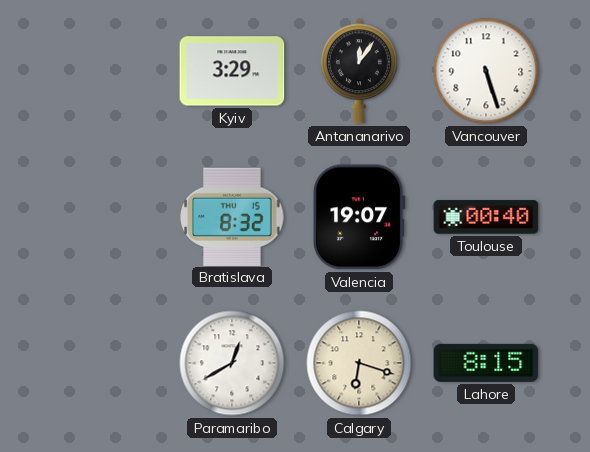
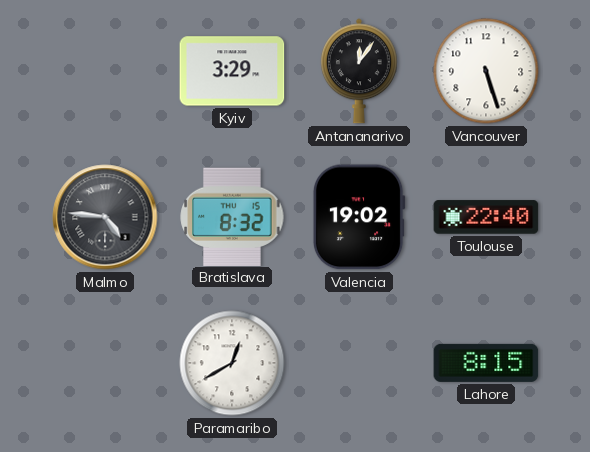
Malmo: none -> 4:46 (105, 217)
Valencia: 19:07 -> 19:02 (359, 217)
Toulouse: 00:40 -> 22:40 (486, 217)
Calgary: 6:18 -> none (359, 363)
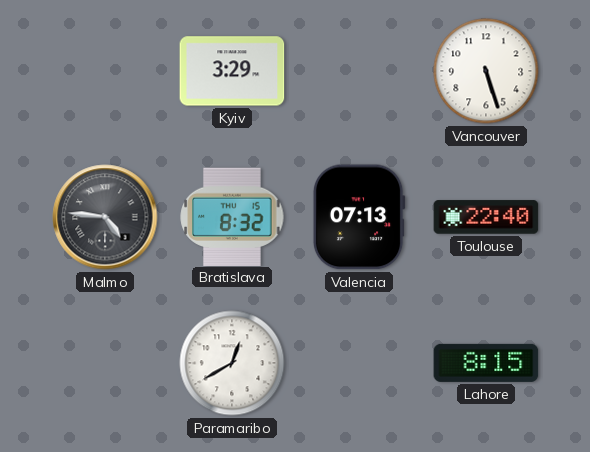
Antananarivo: 12:06 -> none (359, 71)
Valencia: 19:02 -> 07:13 (359, 217)
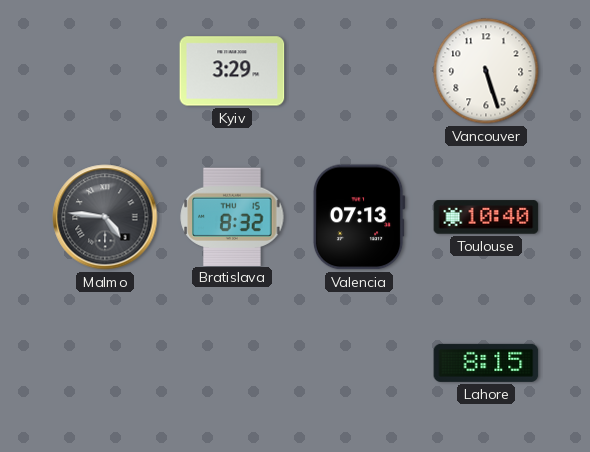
Toulouse: 22:40 -> 10:40 (486, 217)
Paramaribo: 12:40 -> none (232, 363)
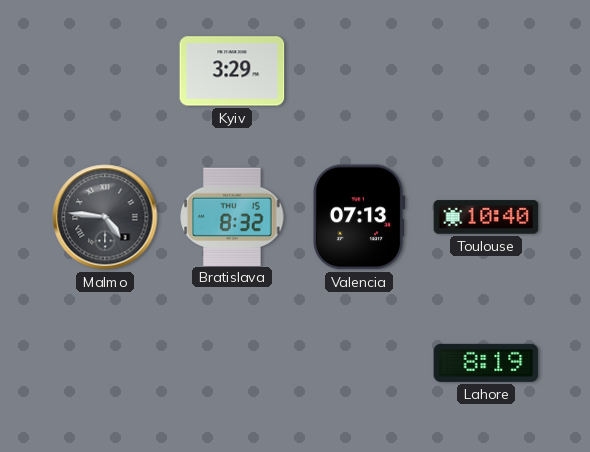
Vancouver: 5:27 -> none (486, 71)
Lahore: 8:15 -> 8:19 (486, 363)
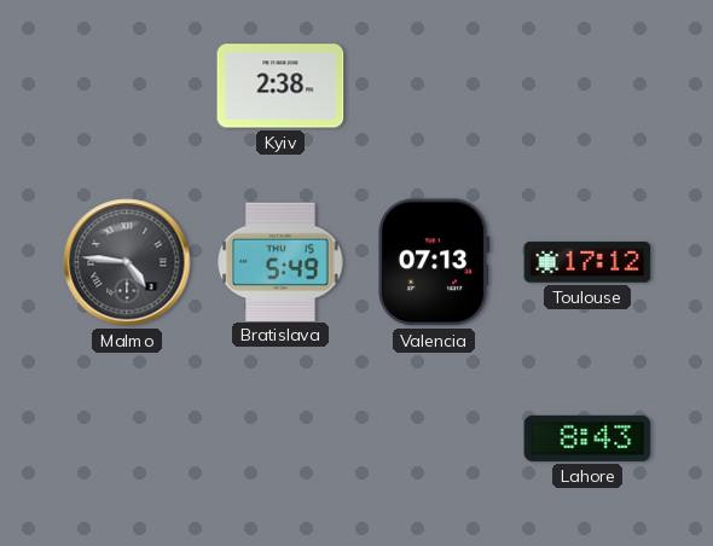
Kyiv: 3:29 -> 2:38 (280, 86)
Bratislava: 8:32 -> 5:49 (280, 261)
Toulouse: 10:40 -> 17:12 (587, 262)
Lahore: 8:19 -> 8:43 (587, 438)
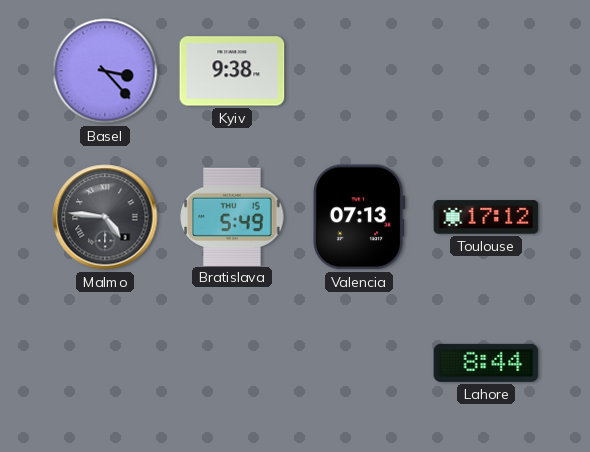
Basel: none -> 3:23 (105, 71)
Kyiv: 2:38 -> 9:38 (232, 71)
Lahore: 8:43 -> 8:44 (486, 363)
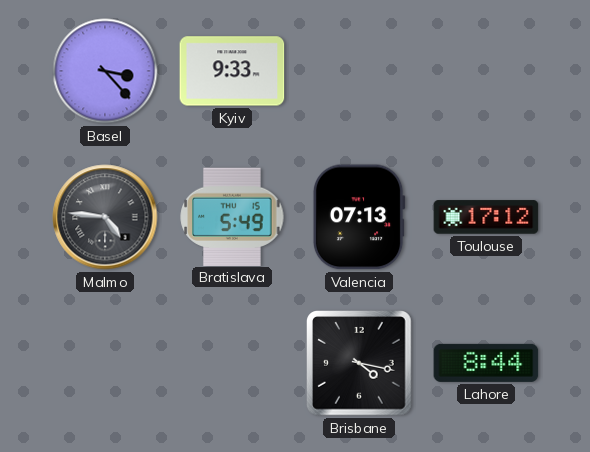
Kyiv: 9:38 -> 9:33 (232, 71)
Brisbane: none -> 4:17 (360, 364)
